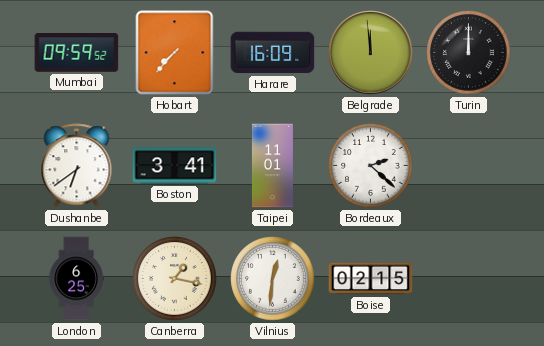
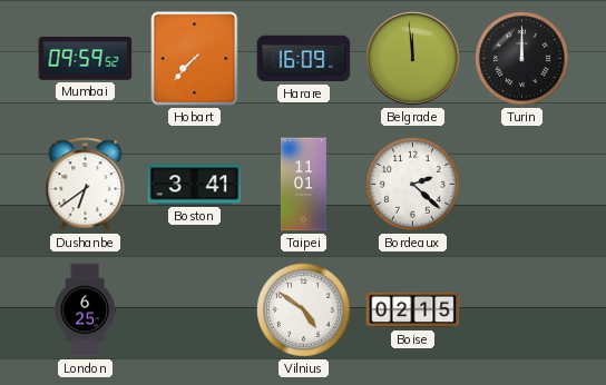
Canberra: 1:17 -> none (175, 279)
Vilnius: 12:31 -> 4:51 (304, 310)
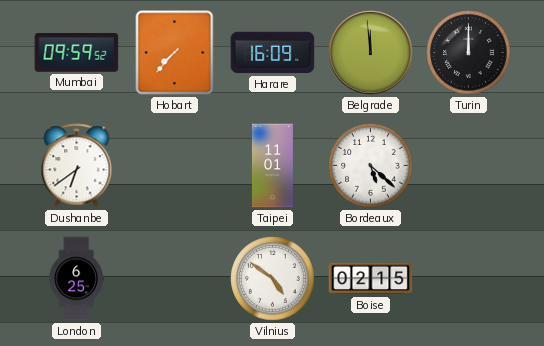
Boston: 3:41 -> none (195, 185)
Bordeaux: 2:22 -> 5:22 (371, 166)
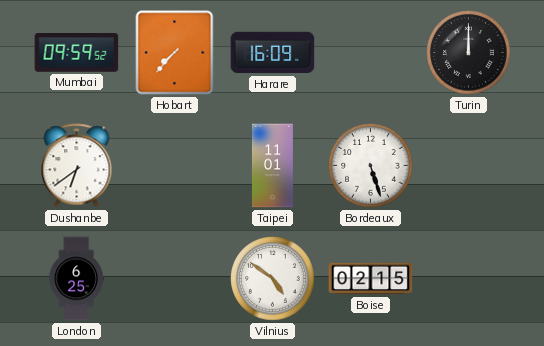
Belgrade: 11:59 -> none (371, 53)
Bordeaux: 5:22 -> 5:27 (371, 166)
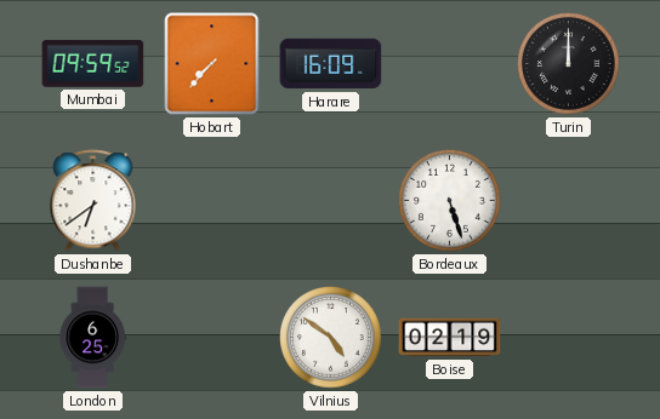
Taipei: 11:01 -> none (272, 166)
Boise: 02:15 -> 02:19 (450, 338)
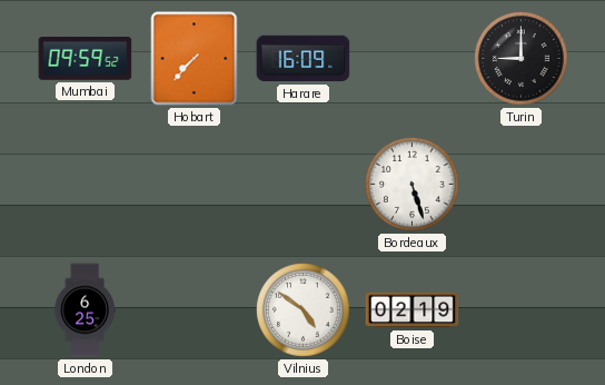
Turin: 12:00 -> 9:00 (522, 59)
Dushanbe: 6:39 -> none (93, 201)
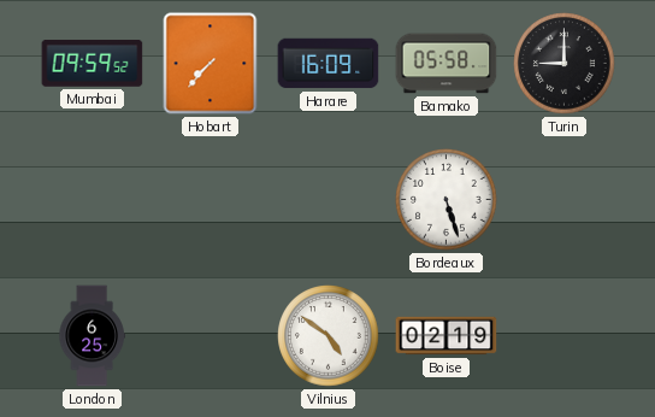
Bamako: none -> 05:58 (447, 64)
